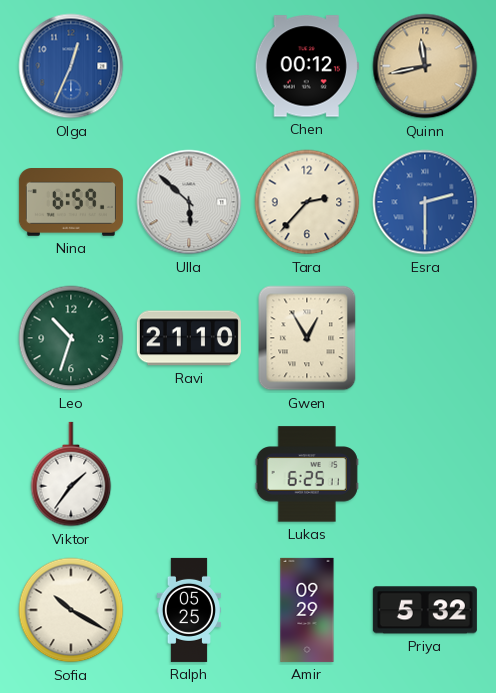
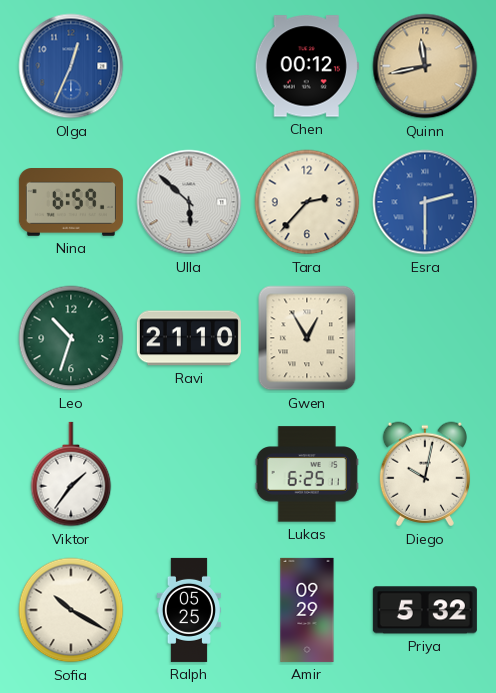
Diego: none -> 10:02 (425, 474)
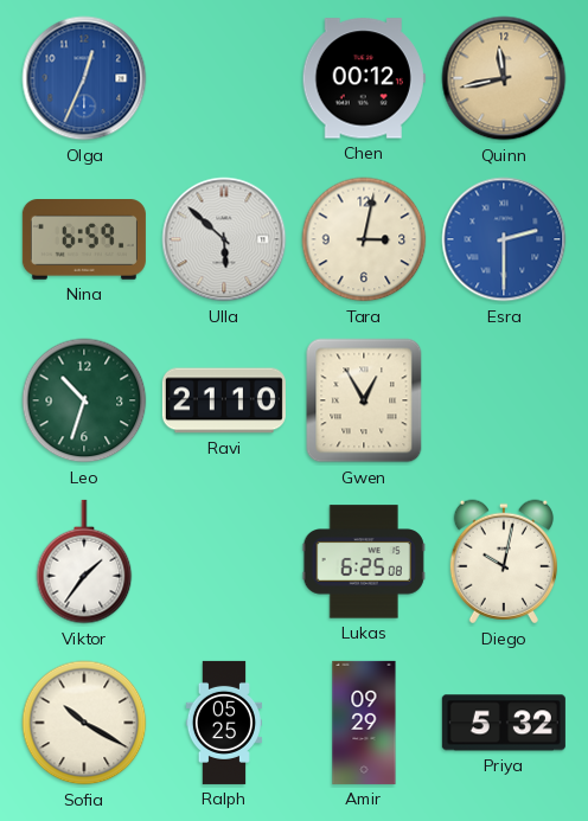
Tara: 2:37 -> 3:02 (364, 239)
Lukas: 6:25:11 -> 6:25:08 (364, 562)
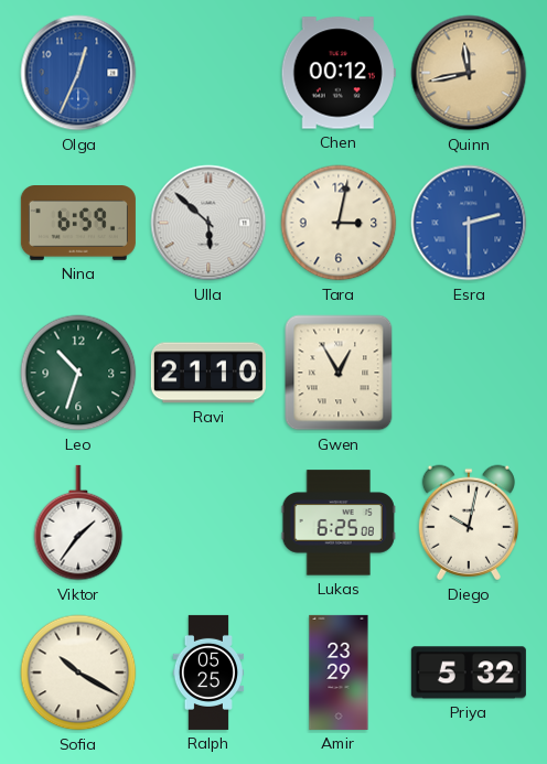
Amir: 09:29 -> 23:29 (339, 672)
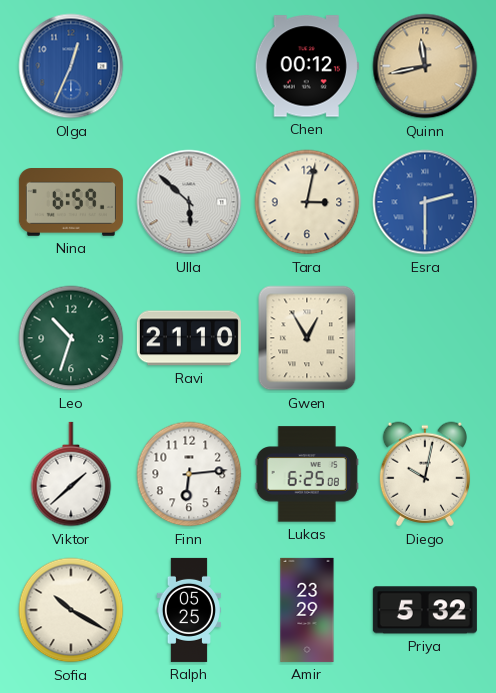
Viktor: 1:36 -> 1:38 (71, 474)
Finn: none -> 6:14 (189, 474)
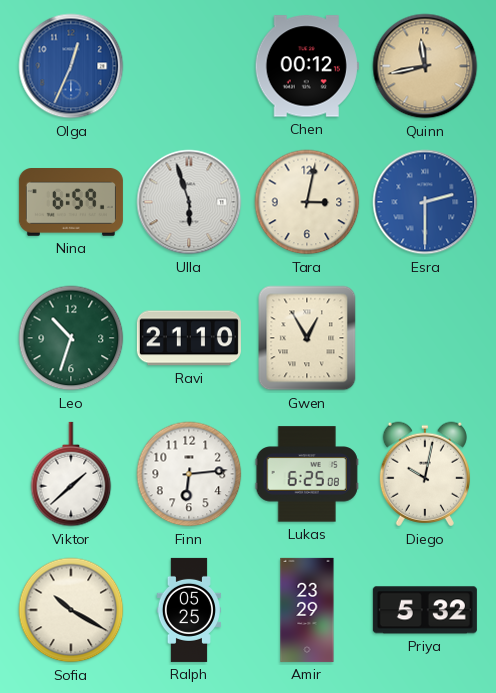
Ulla: 5:52 -> 5:57 (189, 202)
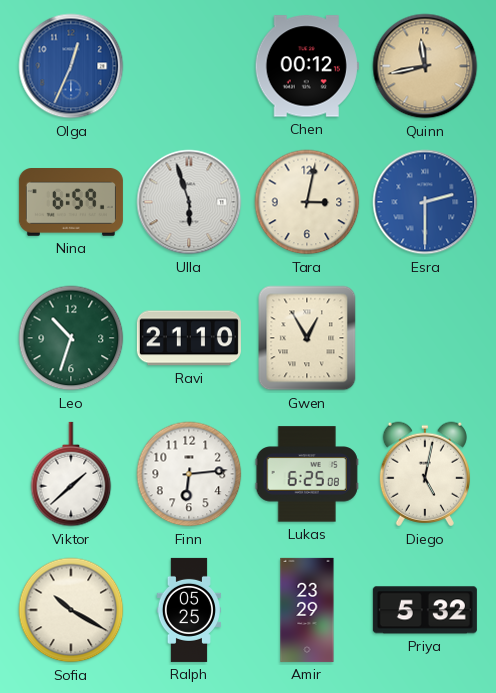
Diego: 10:02 -> 5:02 (425, 474)
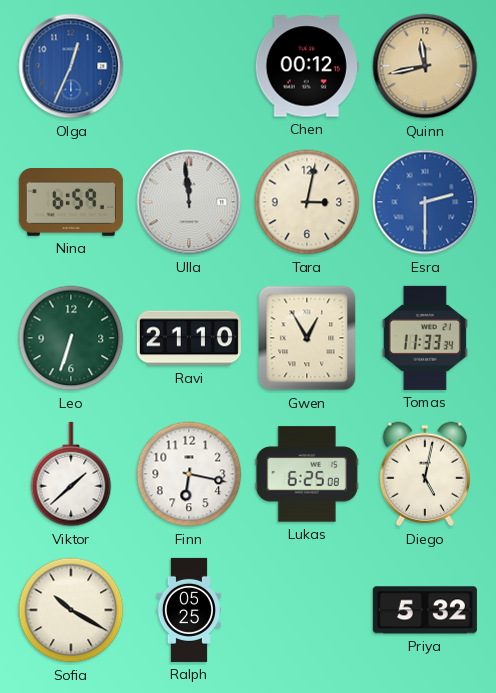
Ulla: 5:57 -> 11:59 (189, 202)
Leo: 10:33 -> 6:33 (71, 338)
Tomas: none -> 11:33 (425, 338)
Finn: 6:14 -> 6:17 (189, 474)
Amir: 23:29 -> none (307, 610)
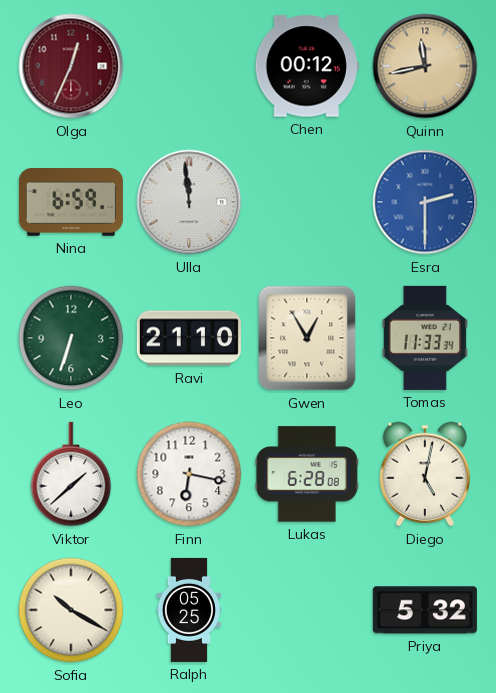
Olga dial: blue -> burgundy (71, 66)
Tara: 3:02 -> none (307, 202)
Lukas: 6:25 -> 6:28 (307, 474)
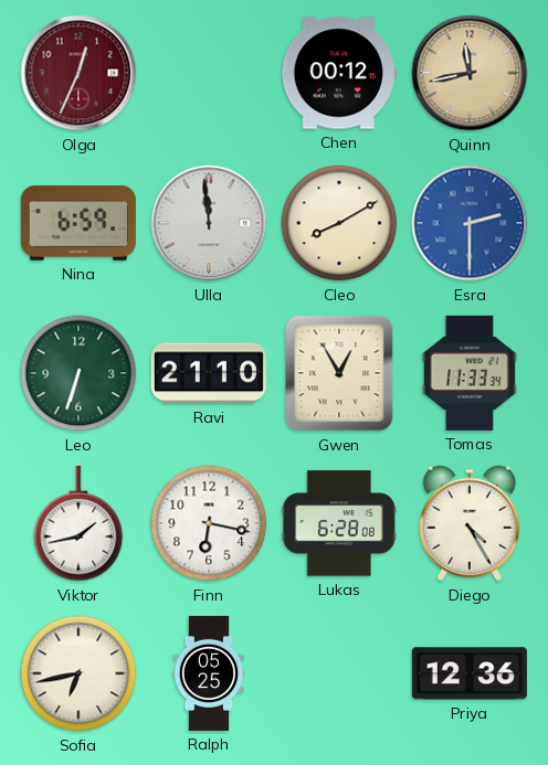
Cleo: none -> 8:10 (339, 223)
Viktor: 1:38 -> 1:43 (78, 523)
Diego: 5:02 -> 4:25 (470, 523)
Sofia: 10:20 -> 6:43 (78, 673)
Priya: 5:32 -> 12:36 (470, 673)
